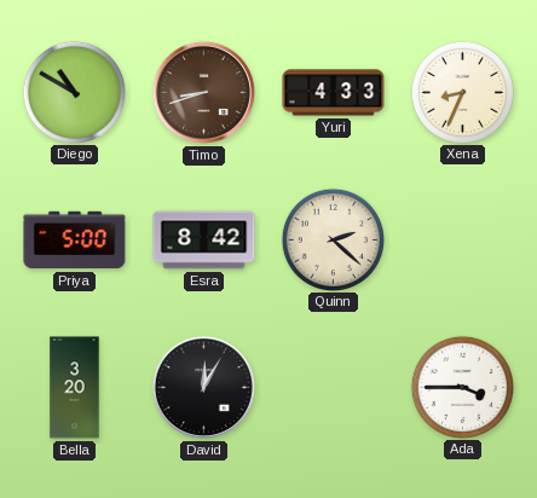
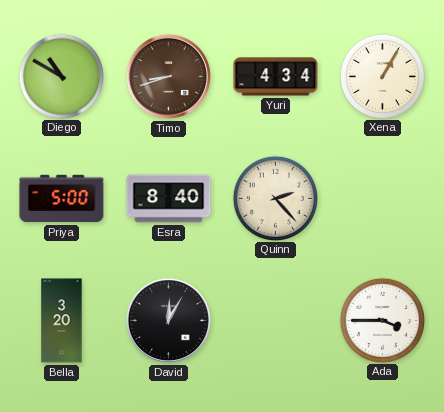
Yuri: 4:33 -> 4:34 (276, 77)
Xena: 8:34 -> 1:05 (382, 76)
Esra: 8:42 -> 8:40 (169, 199)
Quinn: 2:22 -> 2:23 (275, 198)
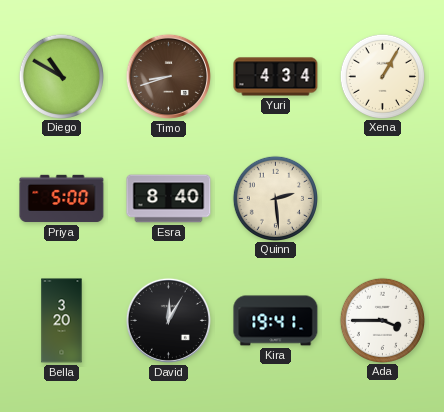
Quinn: 2:23 -> 2:29 (275, 198)
Kira: none -> 19:41 (276, 321)
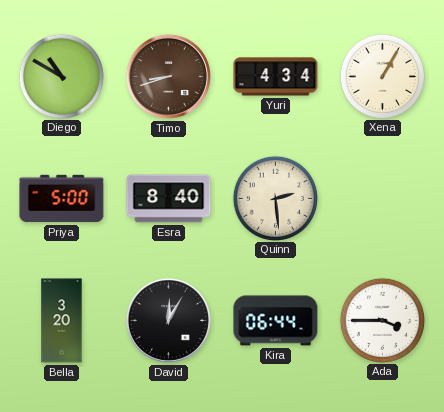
Kira: 19:41 -> 06:44 (276, 321)
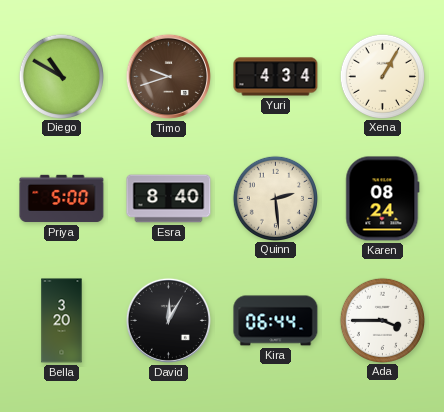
Timo: 8:42 -> 9:42 (168, 76)
Karen: none -> 08:24 (383, 199)
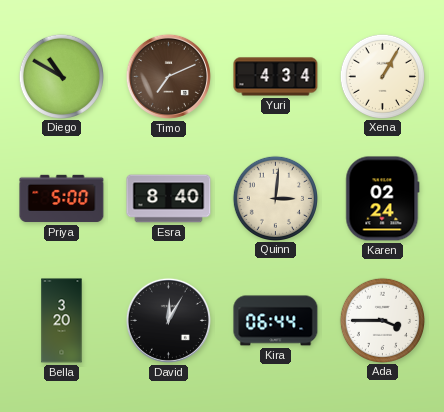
Timo: 9:42 -> 7:11 (168, 76)
Quinn: 2:29 -> 3:01 (275, 198)
Karen: 08:24 -> 02:24 (383, 199)
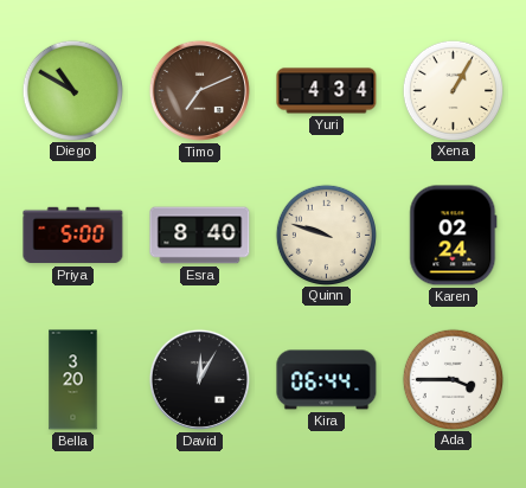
Quinn: 3:01 -> 9:48 (326, 235)
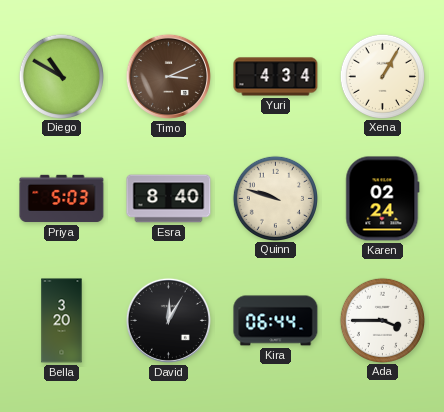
Timo: 7:11 -> 3:11 (168, 76)
Priya: 5:00 -> 5:03 (62, 199)
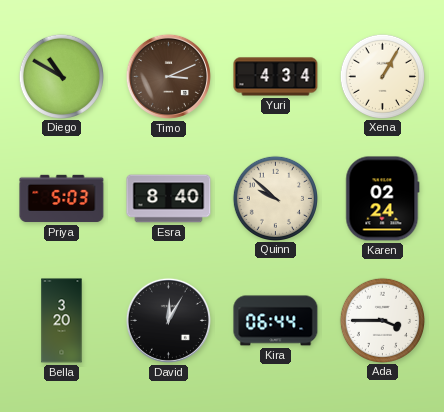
Quinn: 9:48 -> 9:52 (275, 198)
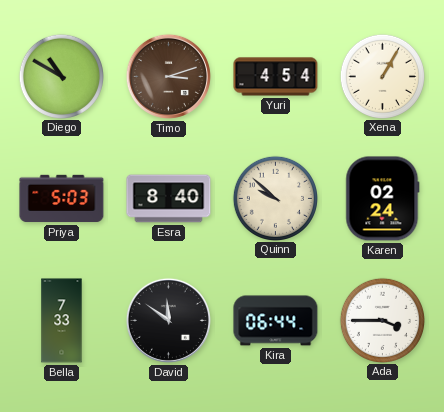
Timo: 3:11 -> 3:12 (168, 76)
Yuri: 4:34 -> 4:54 (276, 77)
Bella: 3:20 -> 7:33 (62, 321)
David: 12:05 -> 11:51 (168, 320)
